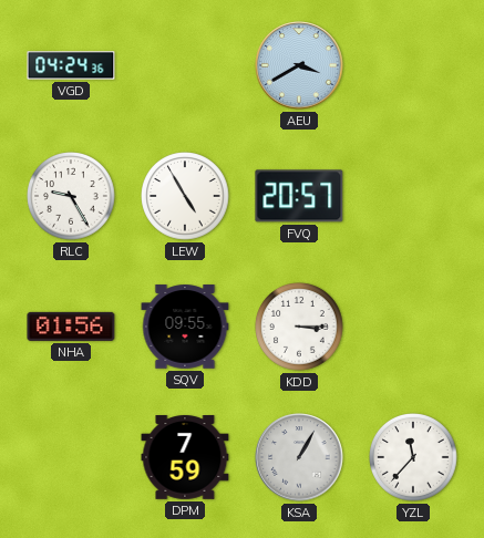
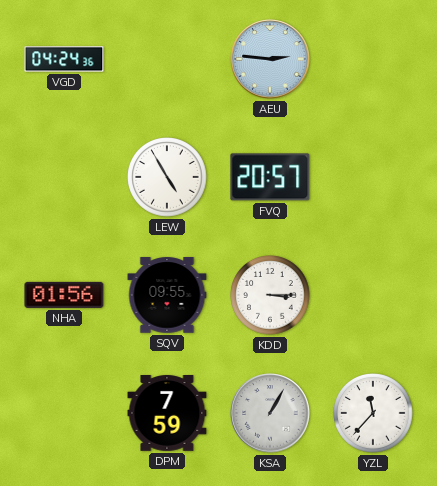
AEU: 3:40 -> 2:46 (270, 59)
RLC: 9:25 -> none (71, 196)
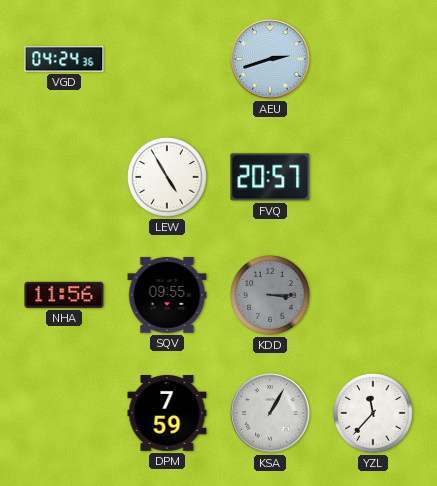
AEU: 2:46 -> 2:42 (270, 59)
NHA: 01:56 -> 11:56 (64, 295)
KDD dial: white -> grey (270, 295)
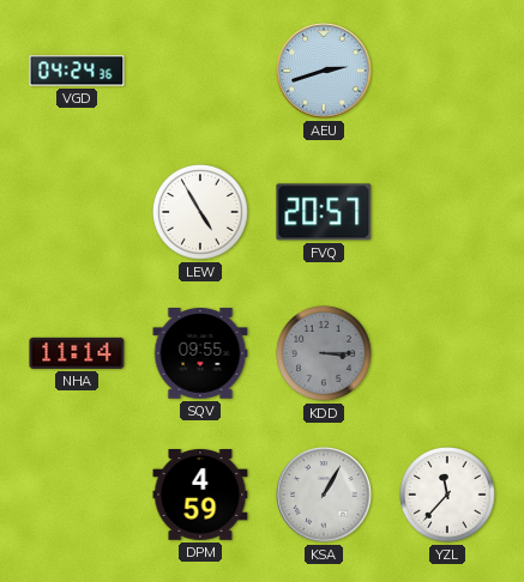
NHA: 11:56 -> 11:14 (77, 353)
DPM: 7:59 -> 4:59 (200, 496)
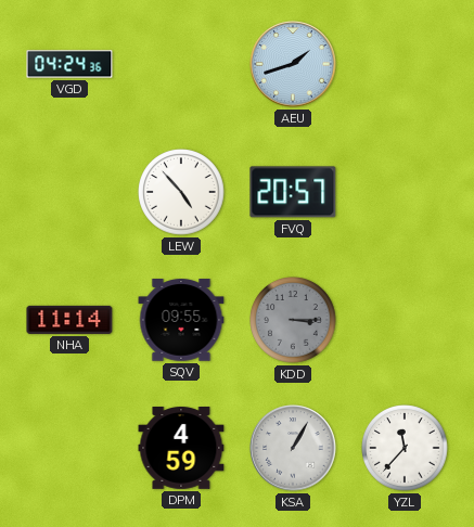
AEU: 2:42 -> 1:42 (293, 64)
LEW: 4:55 -> 4:53 (181, 192)
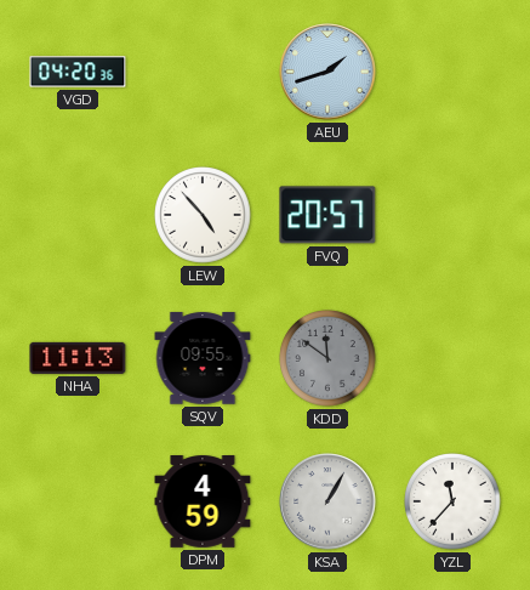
VGD: 04:24 -> 04:20 (78, 72)
NHA: 11:14 -> 11:13 (78, 358)
KDD: 3:15 -> 11:51 (327, 358)
